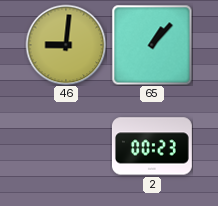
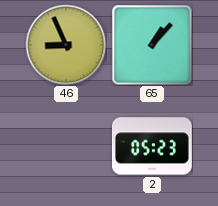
46: 9:01 -> 8:56 (66, 45)
2: 00:23 -> 05:23 (152, 146)
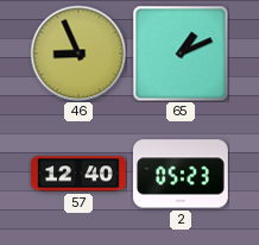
65: 1:07 -> 1:11 (181, 54)
57: none -> 12:40 (80, 174)
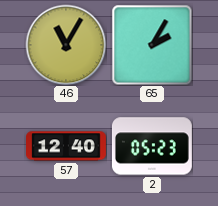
46: 8:56 -> 11:05 (66, 45)
65: 1:11 -> 2:05 (152, 45)
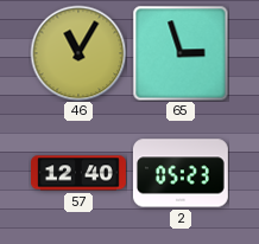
65: 2:05 -> 2:57 (181, 53)
